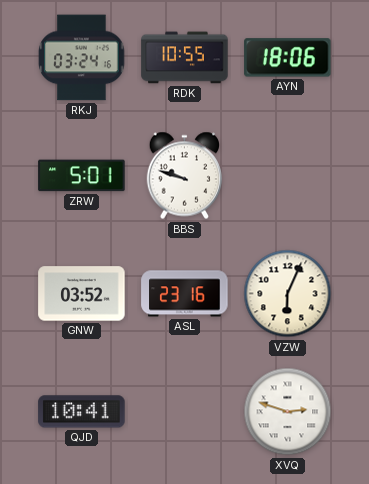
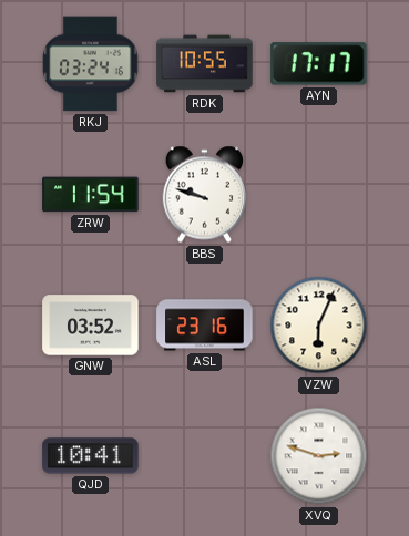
AYN: 18:06 -> 17:17 (319, 64)
ZRW: 5:01 -> 11:54 (91, 195)
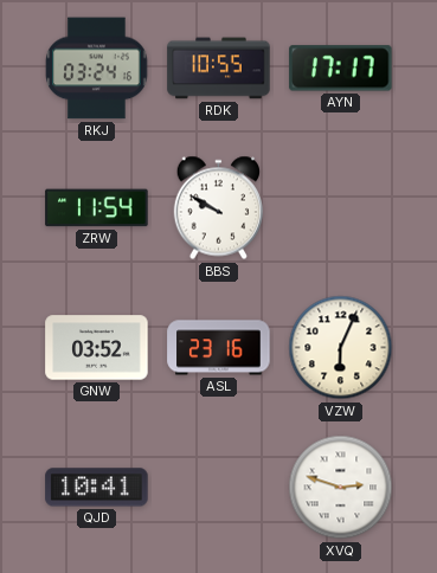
BBS: 9:48 -> 9:50 (219, 208)
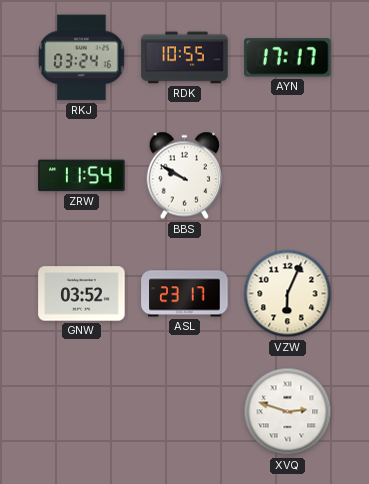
ASL: 23:16 -> 23:17 (185, 294)
QJD: 10:41 -> none (97, 488)
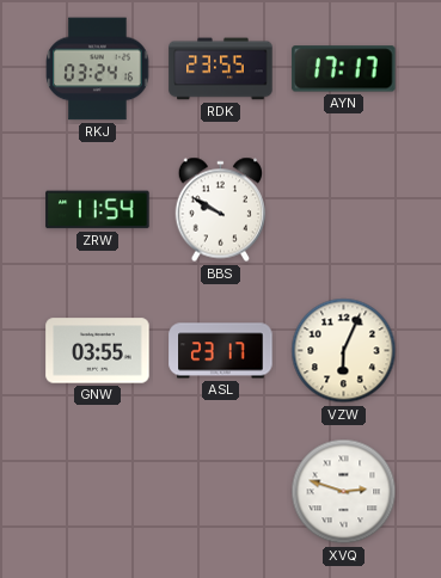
RDK: 10:55 -> 23:55 (221, 69)
GNW: 03:52 -> 03:55 (98, 351)
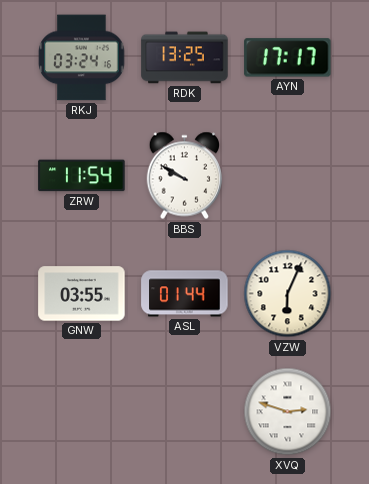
RDK: 23:55 -> 13:25 (185, 58)
ASL: 23:17 -> 01:44 (185, 294)
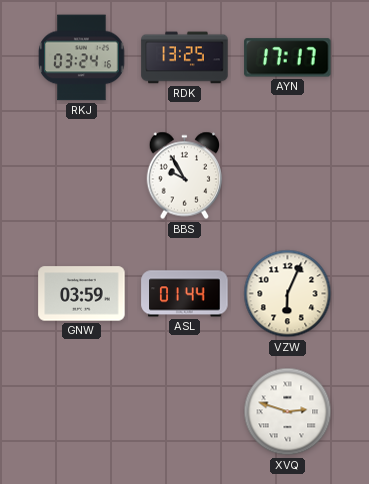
ZRW: 11:54 -> none (82, 176)
BBS: 9:50 -> 9:55 (185, 176)
GNW: 03:55 -> 03:59 (82, 294)
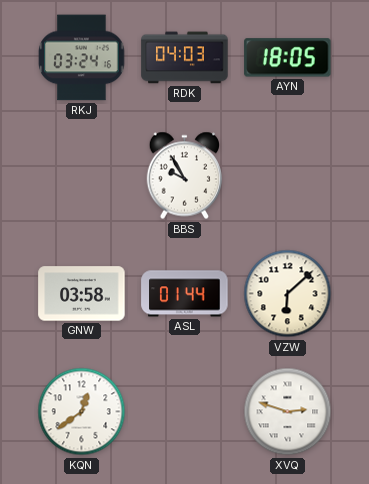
RDK: 13:25 -> 04:03 (185, 58)
AYN: 17:17 -> 18:05 (288, 58)
GNW: 03:59 -> 03:58 (82, 294)
VZW: 6:04 -> 6:08 (288, 294)
KQN: none -> 12:39 (82, 412)
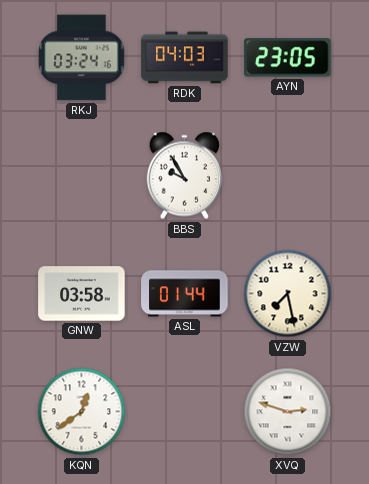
AYN: 18:05 -> 23:05 (288, 58)
VZW: 6:08 -> 7:28 (288, 294)
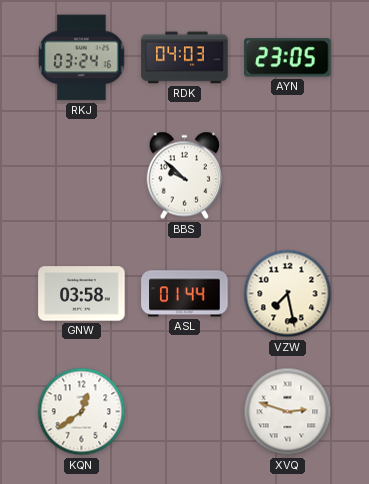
BBS: 9:55 -> 9:52 (185, 176)
